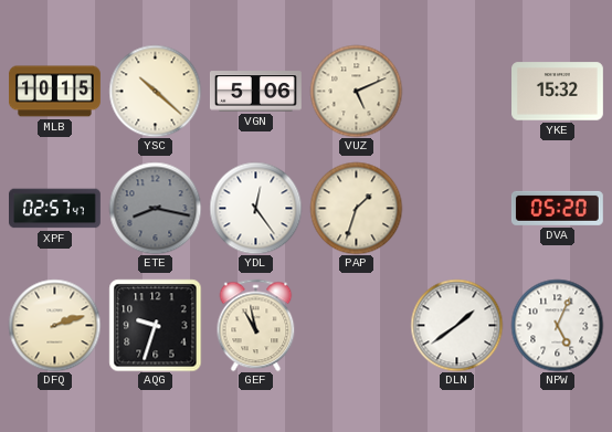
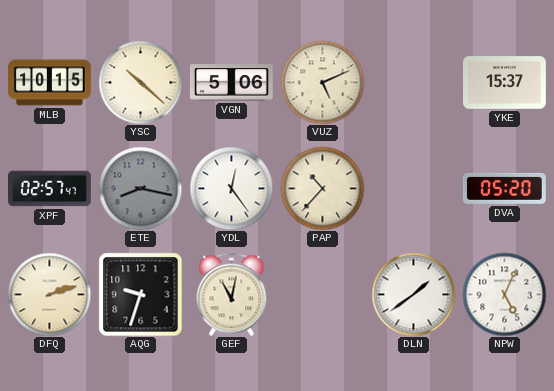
YKE: 15:32 -> 15:37 (505, 83)
PAP: 1:33 -> 10:37 (322, 188)
GEF: 10:58 -> 11:02 (232, 294)
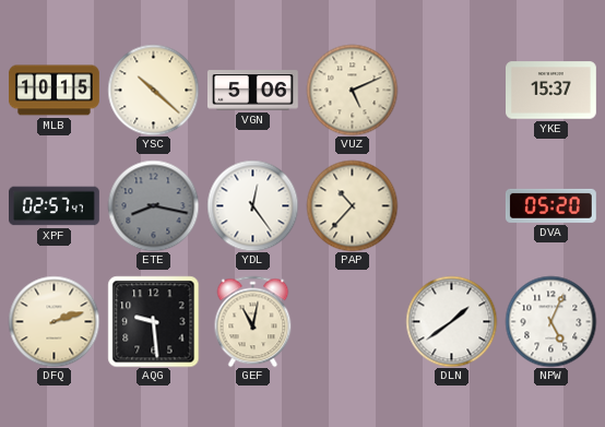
AQG: 9:33 -> 9:29 (153, 321)
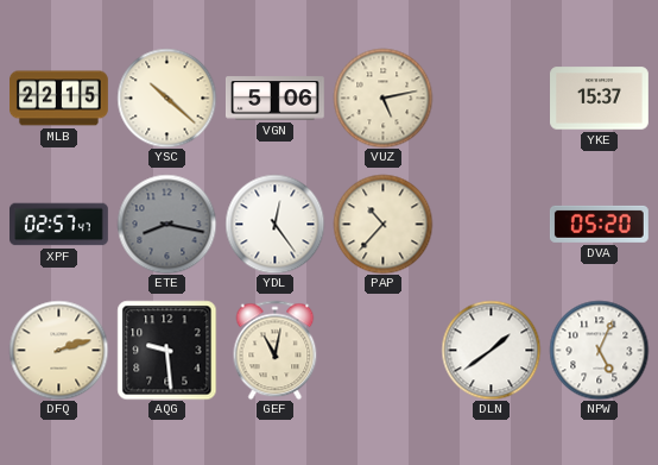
MLB: 10:15 -> 22:15 (59, 99)
VUZ: 5:11 -> 5:13 (382, 98)
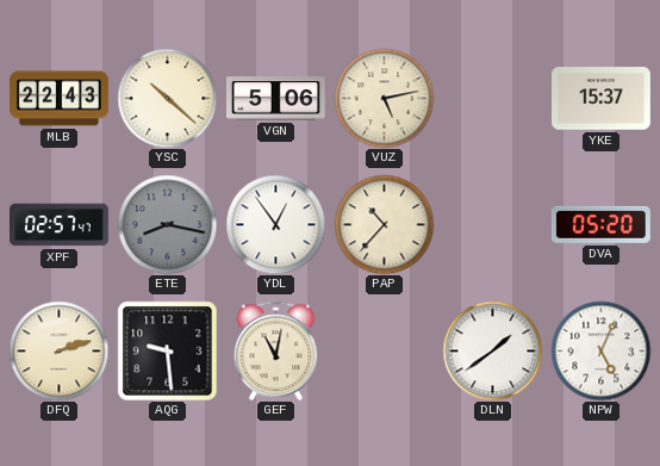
MLB: 22:15 -> 22:43 (60, 99)
YDL: 12:24 -> 12:54 (275, 224)
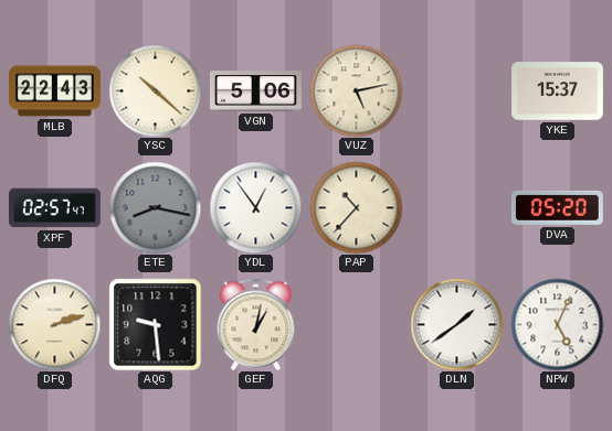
GEF: 11:02 -> 1:02 (256, 324)
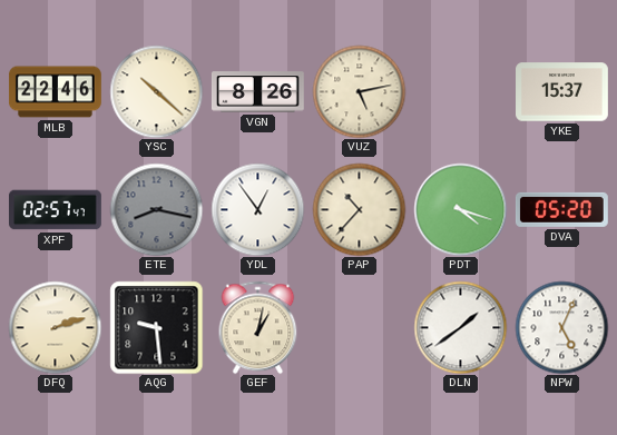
MLB: 22:43 -> 22:46 (56, 92)
VGN: 5:06 -> 8:26 (257, 92)
PDT: none -> 4:18 (460, 209)
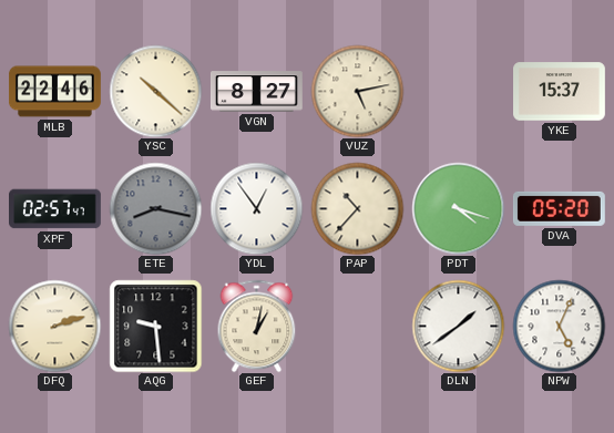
VGN: 8:26 -> 8:27 (256, 92)
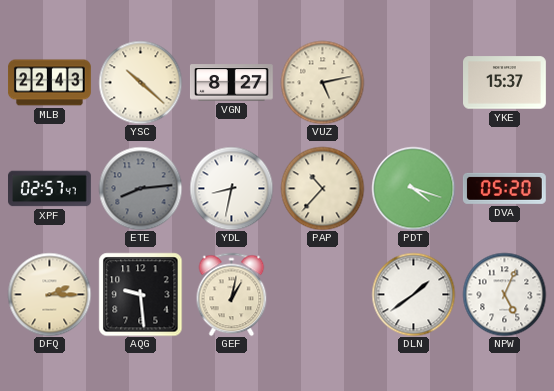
MLB: 22:46 -> 22:43 (50, 83)
ETE: 8:17 -> 8:14 (140, 188)
YDL: 12:54 -> 8:32 (231, 188)
DFQ: 2:12 -> 2:15 (49, 294)
